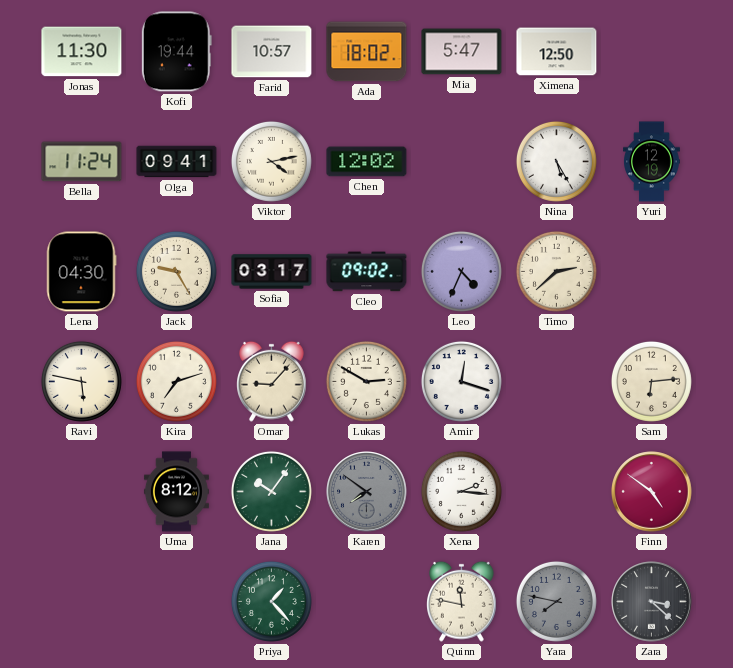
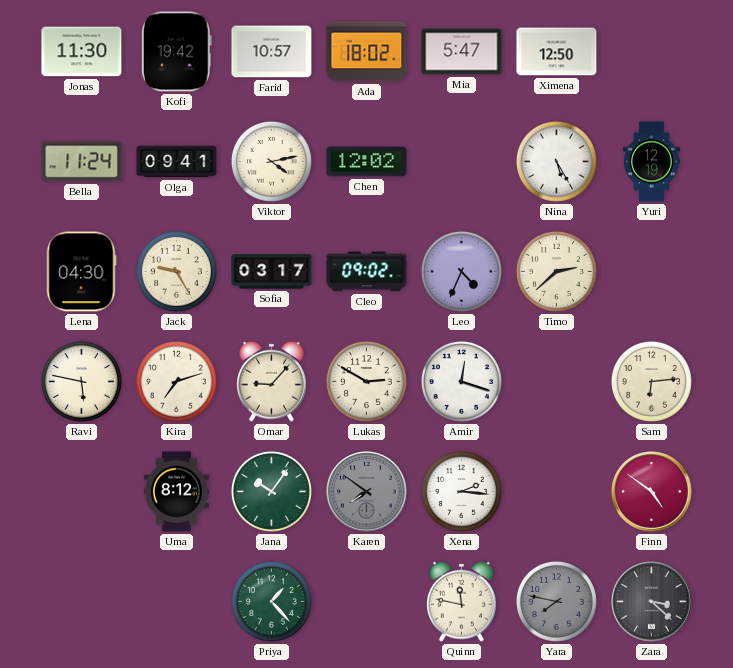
Kofi: 19:44 -> 19:42 (176, 52)
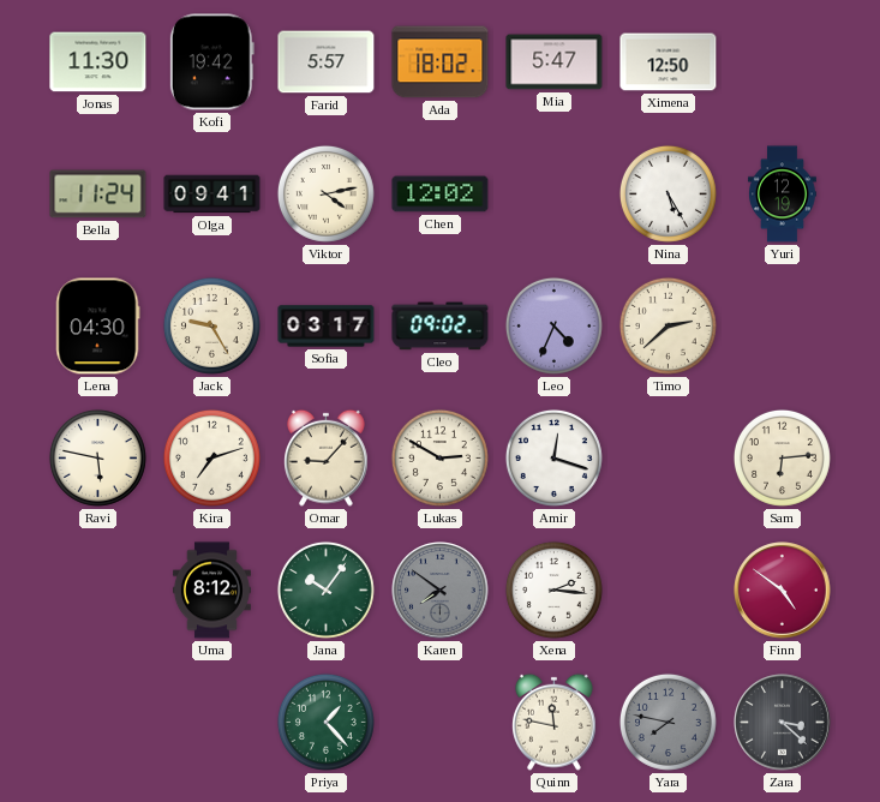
Farid: 10:57 -> 5:57 (327, 62)
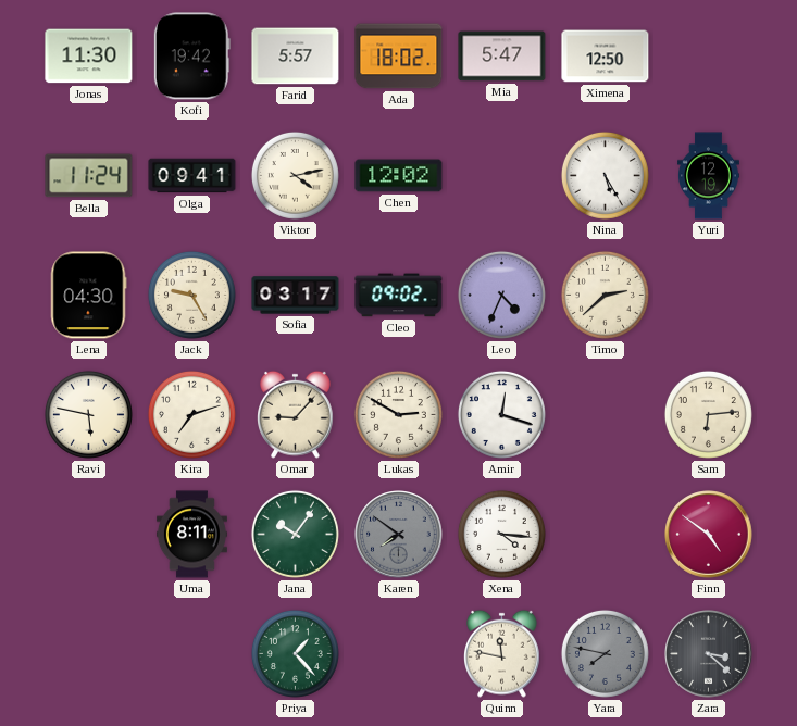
Uma: 8:12 -> 8:11 (191, 535)
Xena: 2:16 -> 4:16 (501, 534)
